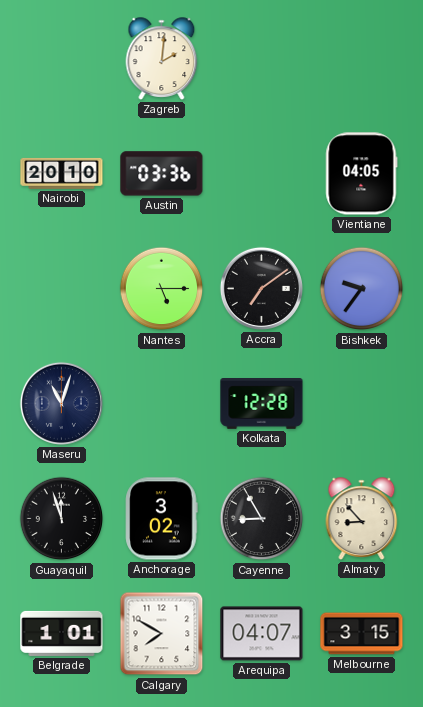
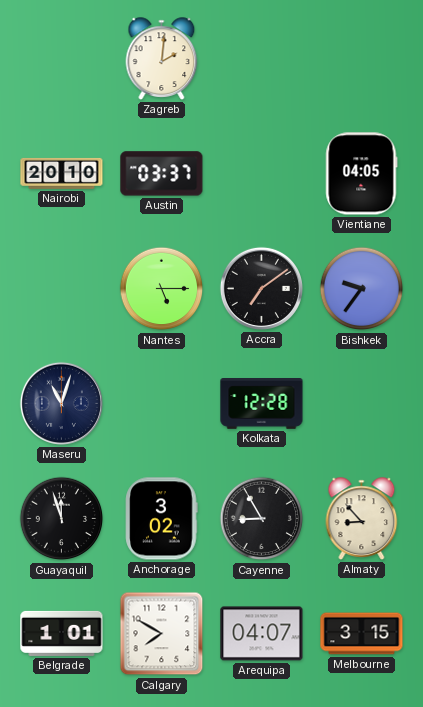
Austin: 03:36 -> 03:37 (162, 174)
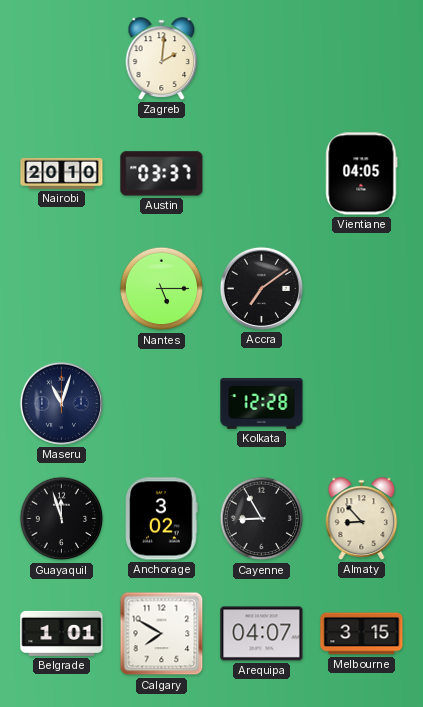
Bishkek: 9:36 -> none (362, 289)
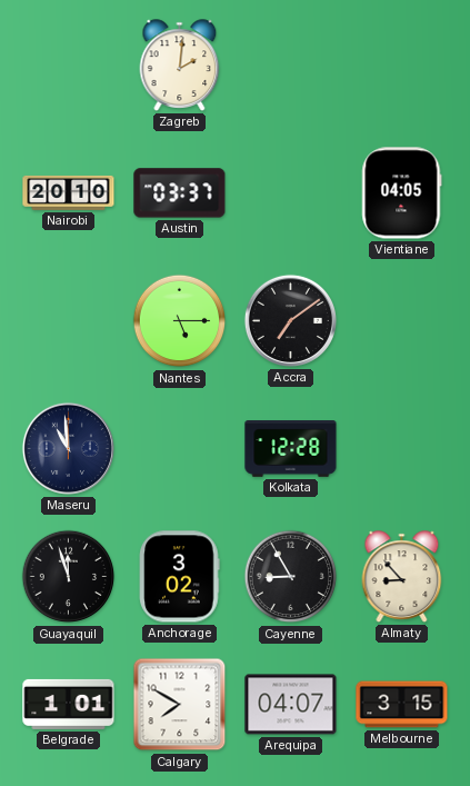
Maseru: 11:03 -> 10:59 (68, 448)
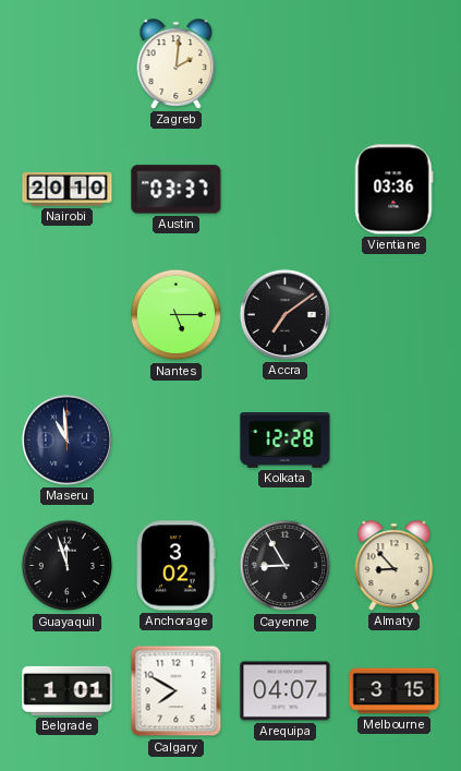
Vientiane: 04:05 -> 03:36 (395, 190)
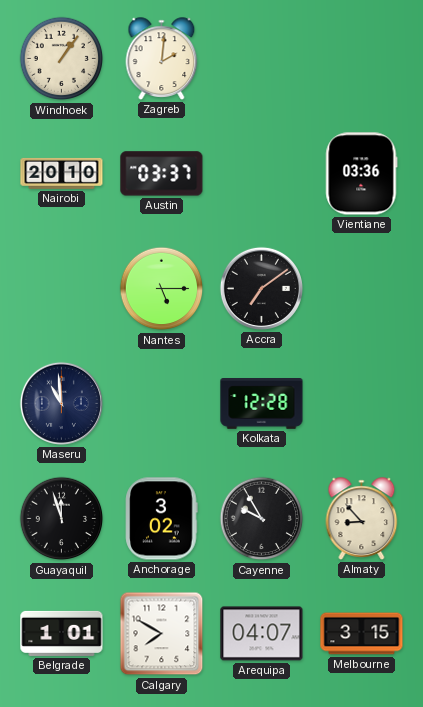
Windhoek: none -> 1:06 (62, 59)
Cayenne: 8:55 -> 9:55 (262, 519)
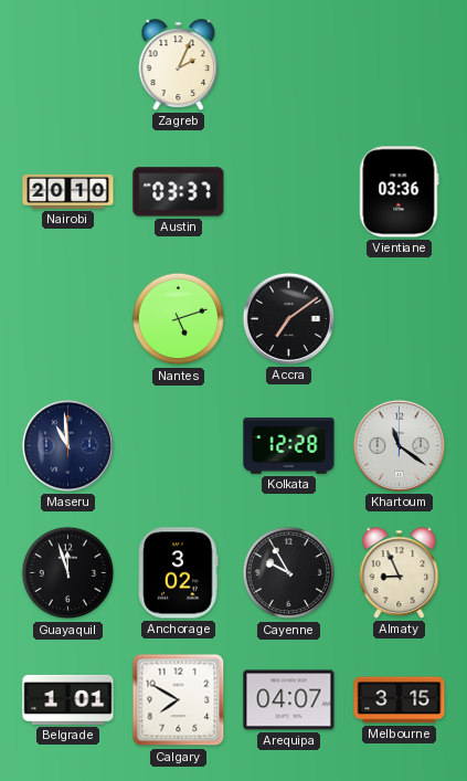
Windhoek: 1:06 -> none (62, 59)
Zagreb: 2:01 -> 2:04 (179, 65)
Nantes: 5:15 -> 5:12 (179, 319)
Khartoum: none -> 11:21 (399, 445)
Almaty: 8:53 -> 8:56 (400, 573)
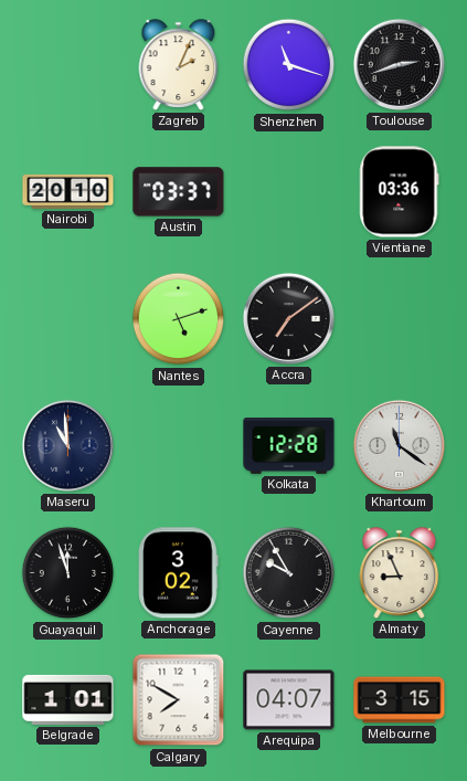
Shenzhen: none -> 11:18 (289, 65)
Toulouse: none -> 2:42 (399, 64)
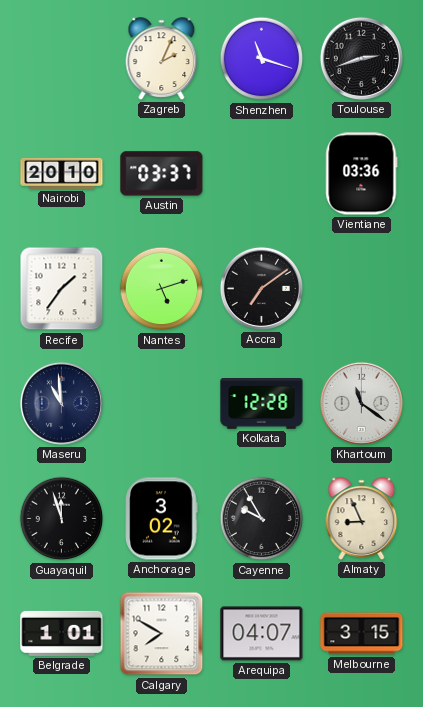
Recife: none -> 1:36 (62, 289)
